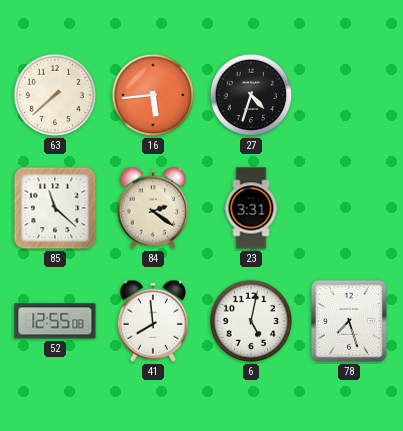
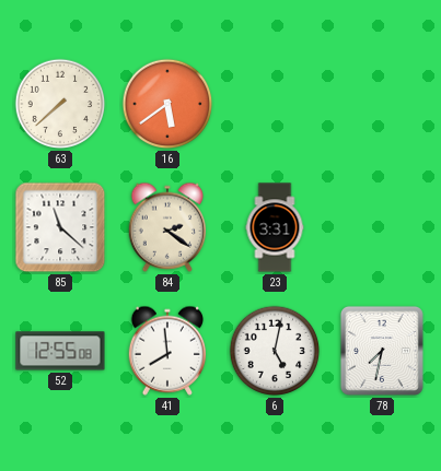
16: 5:44 -> 5:39 (167, 104)
27: 4:33 -> none (251, 95)
78: 7:27 -> 7:32 (382, 351)
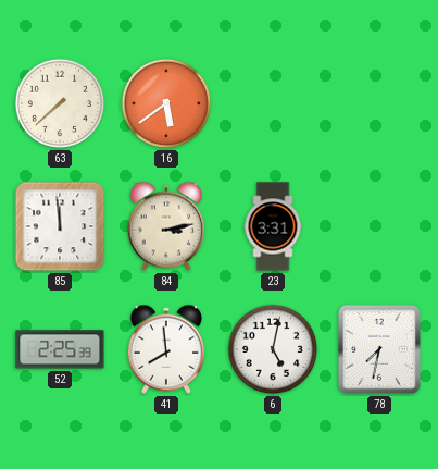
85: 11:22 -> 11:59 (60, 226)
84: 2:21 -> 3:13 (166, 226)
52: 12:55 -> 2:25 (60, 349)
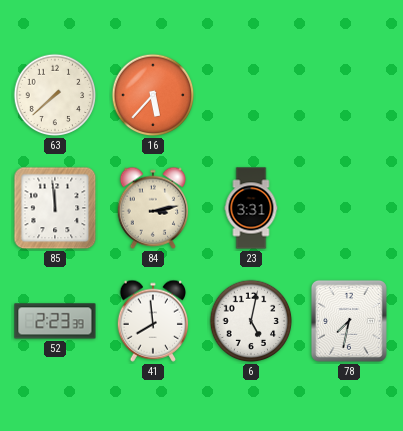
16: 5:39 -> 5:37 (153, 95)
52: 2:25 -> 2:23 (55, 321)
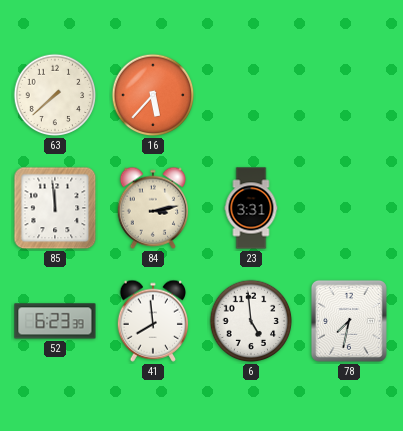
52: 2:23 -> 6:23 (55, 321)
6: 5:02 -> 4:59 (251, 321)
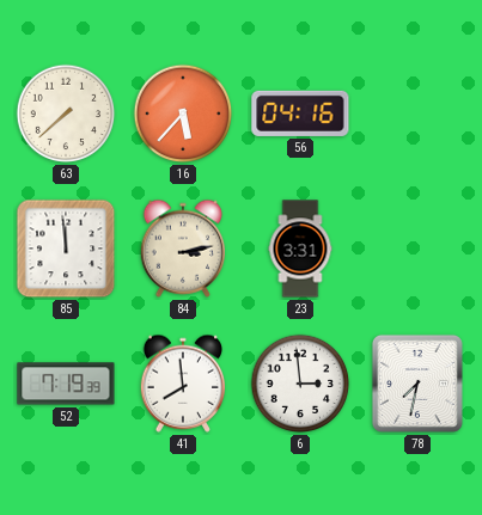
56: none -> 04:16 (300, 114)
52: 6:23 -> 7:19 (66, 384)
6: 4:59 -> 2:59 (300, 384)
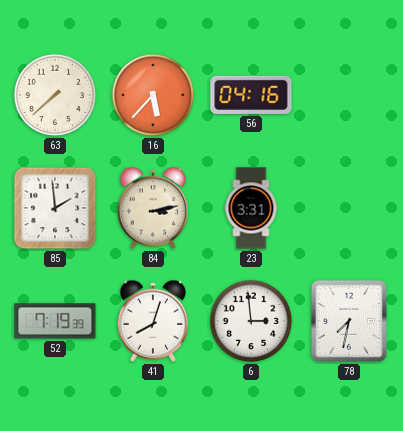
85: 11:59 -> 1:59 (55, 208)
41: 7:59 -> 8:03 (153, 321)
